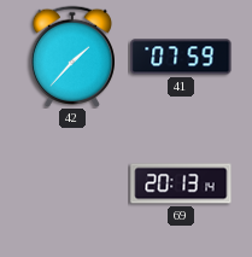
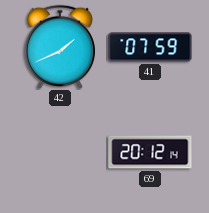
42: 1:37 -> 1:41 (60, 47)
69: 20:13 -> 20:12 (150, 152)
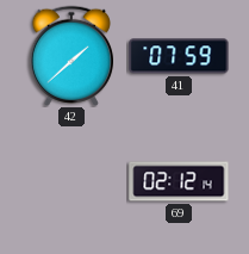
42: 1:41 -> 1:38 (71, 56)
69: 20:12 -> 02:12 (179, 181)
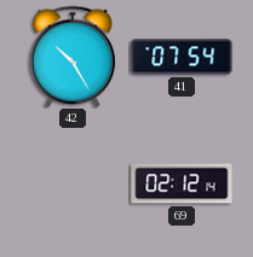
42: 1:38 -> 10:25 (73, 57)
41: 07:59 -> 07:54 (182, 57)
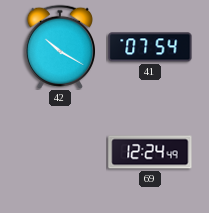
42: 10:25 -> 10:20 (60, 47)
69: 02:12 -> 12:24 (150, 152)
